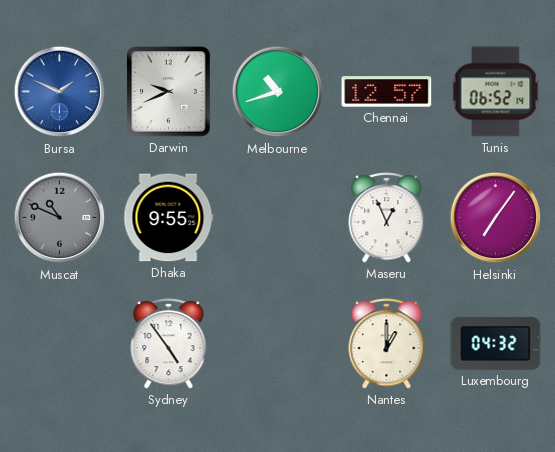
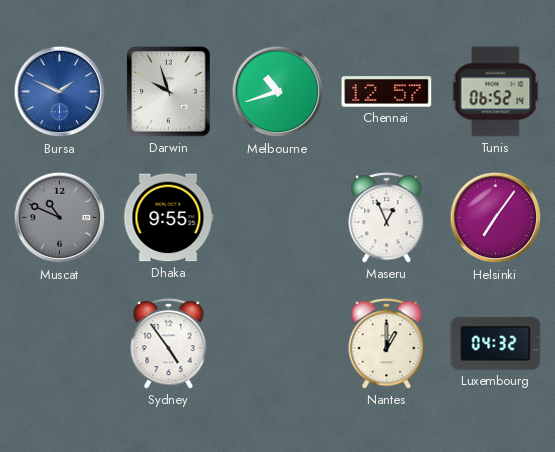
Darwin: 9:41 -> 9:57 (169, 92)
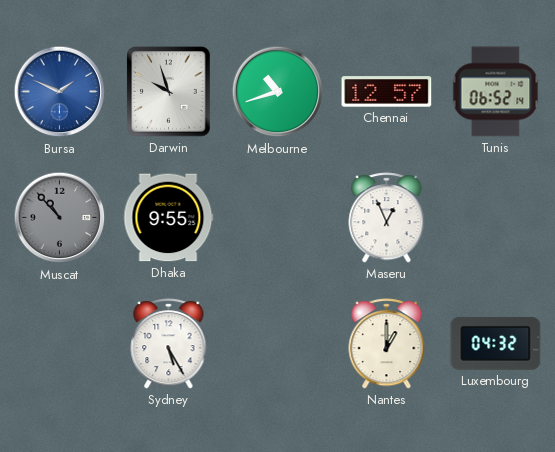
Muscat: 10:49 -> 10:53 (60, 218)
Helsinki: 7:06 -> none (496, 218)
Sydney: 4:54 -> 5:25 (169, 344)
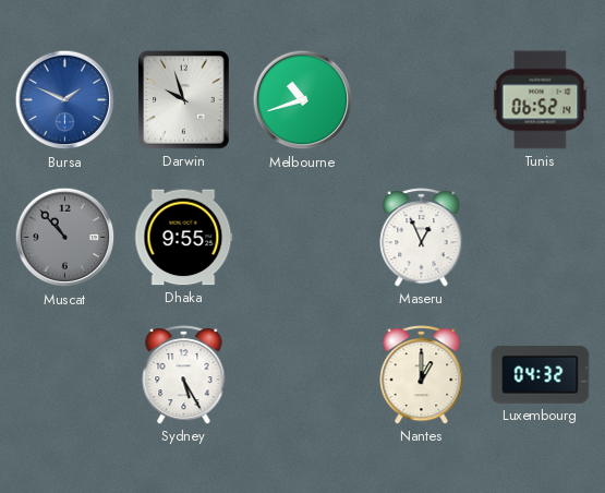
Chennai: 12:57 -> none (387, 92)
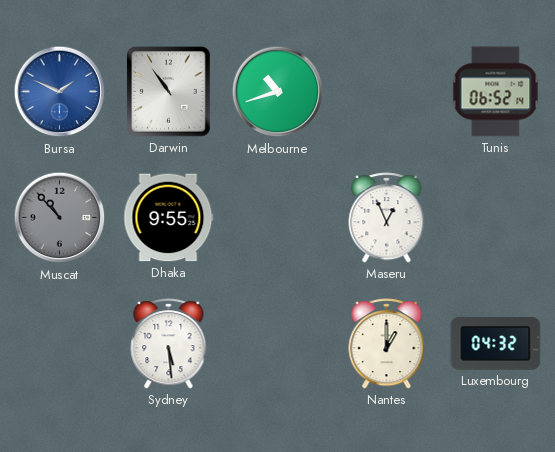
Darwin: 9:57 -> 10:54 (169, 92)
Sydney: 5:25 -> 5:29 (169, 344)
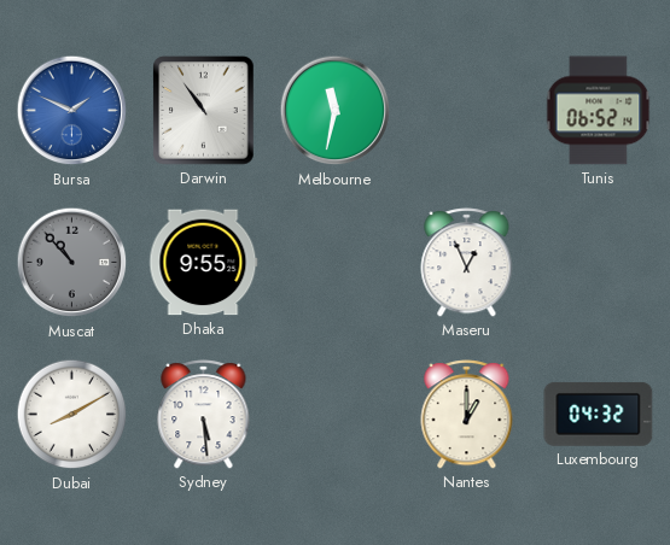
Melbourne: 10:42 -> 11:32 (336, 111)
Dubai: none -> 8:10 (72, 415)
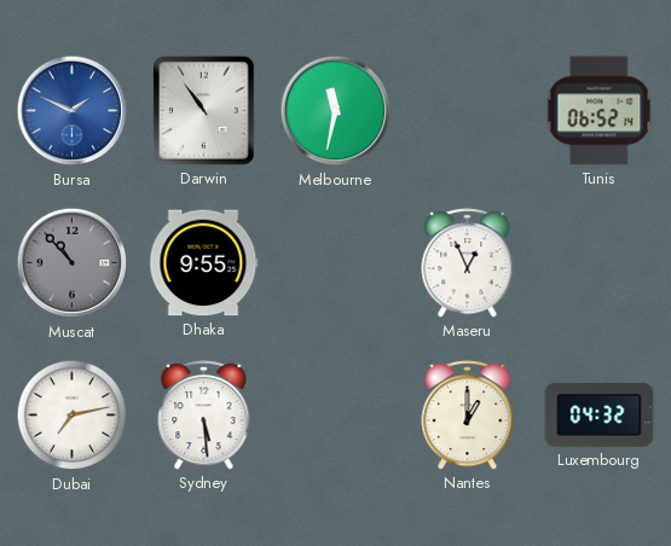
Dubai: 8:10 -> 7:13 (73, 416)
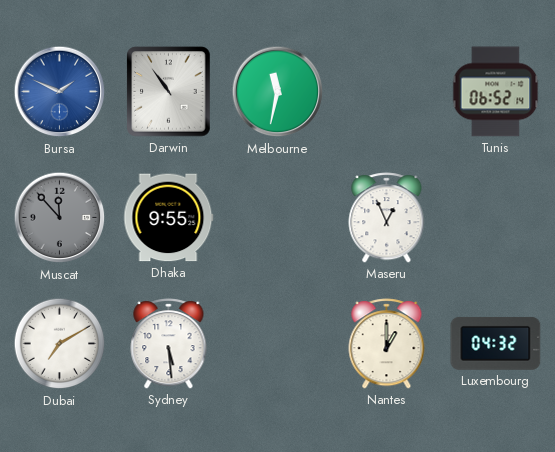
Muscat: 10:53 -> 11:53 (60, 218)
Dubai: 7:13 -> 7:10 (60, 344)
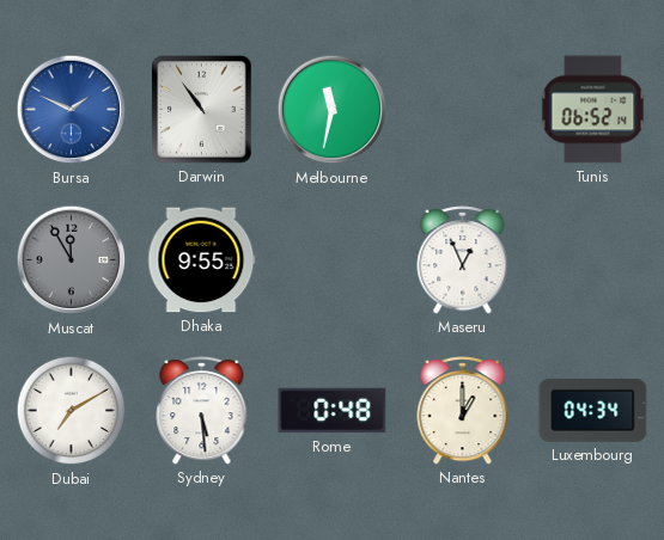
Muscat: 11:53 -> 11:55 (72, 260)
Rome: none -> 0:48 (333, 411)
Luxembourg: 04:32 -> 04:34 (593, 410)
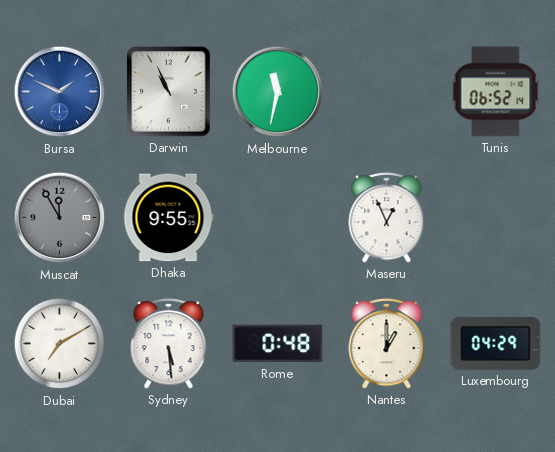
Darwin: 10:54 -> 10:56 (169, 92)
Luxembourg: 04:34 -> 04:29 (496, 343)
